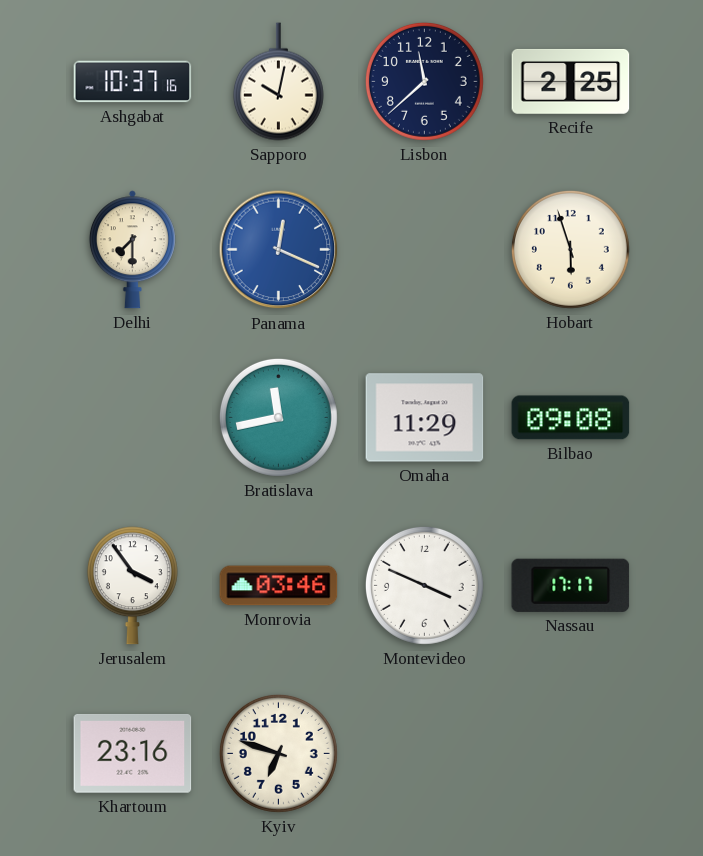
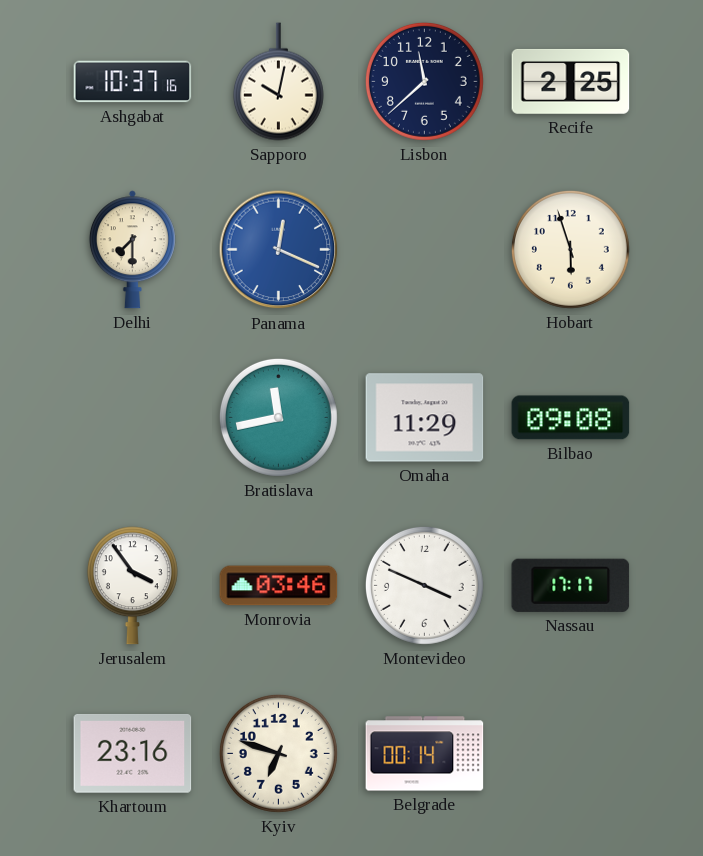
Belgrade: none -> 00:14 (425, 754)
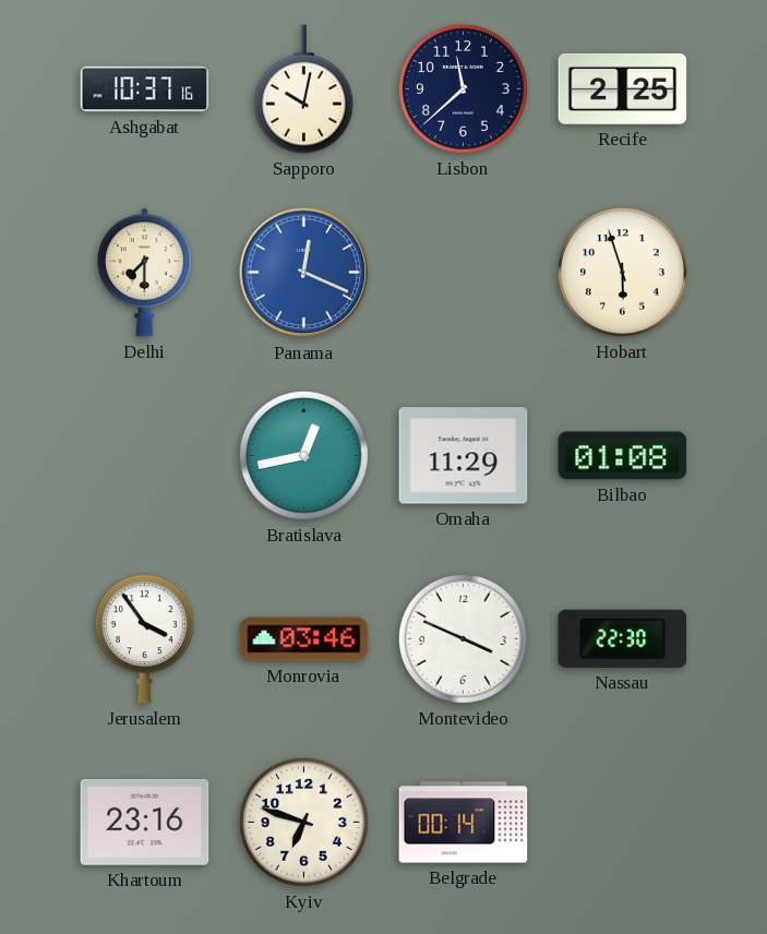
Bratislava: 11:43 -> 12:43 (303, 455)
Bilbao: 09:08 -> 01:08 (623, 456)
Nassau: 17:17 -> 22:30 (623, 638)
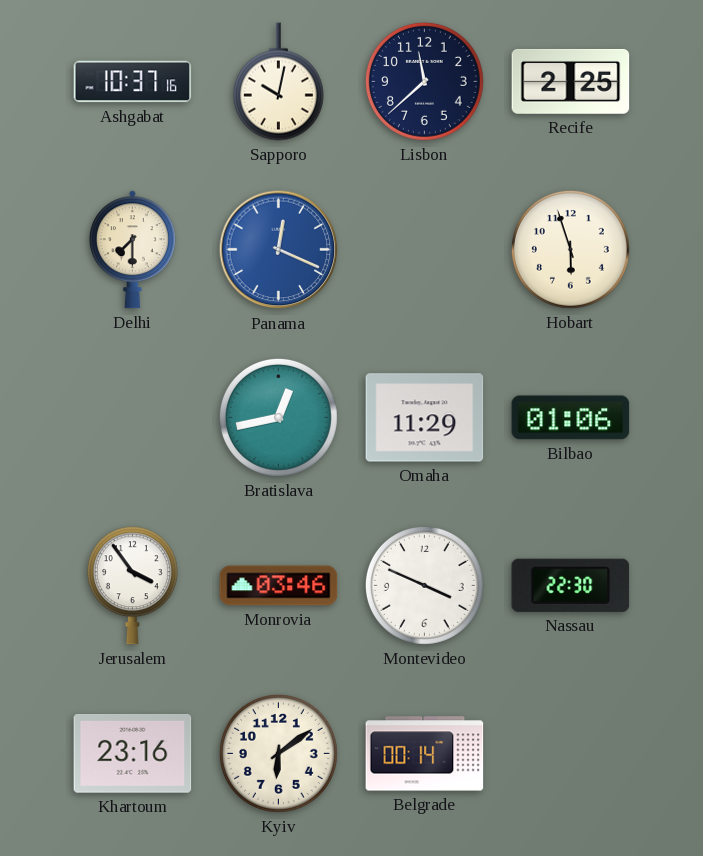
Bilbao: 01:08 -> 01:06 (571, 418)
Kyiv: 6:48 -> 6:09 (278, 753)
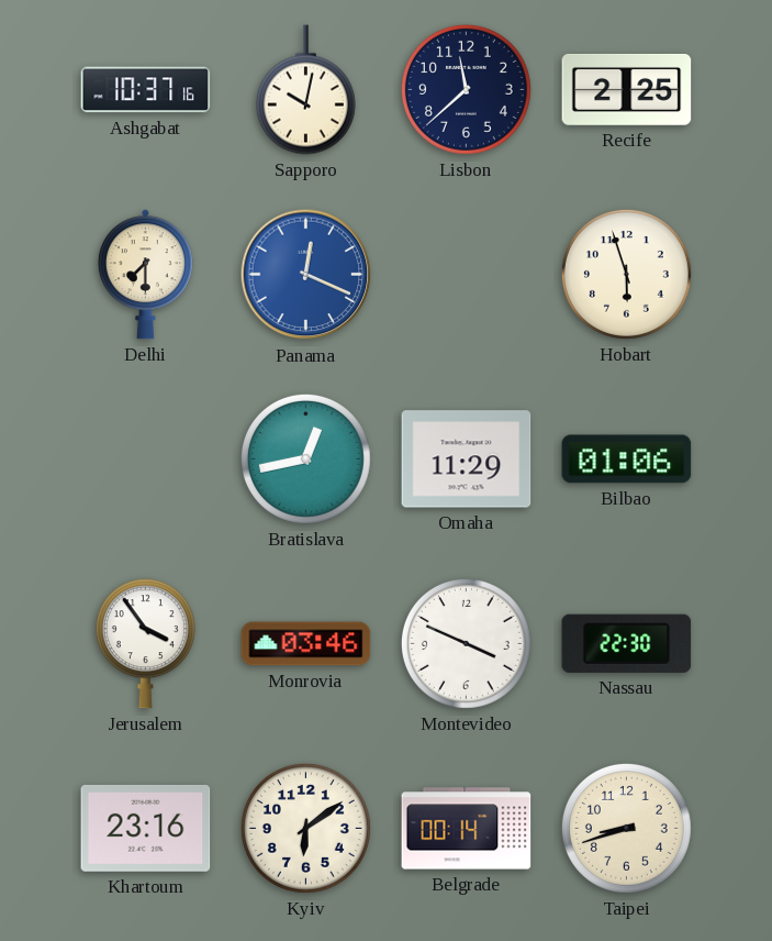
Taipei: none -> 8:42 (626, 828)
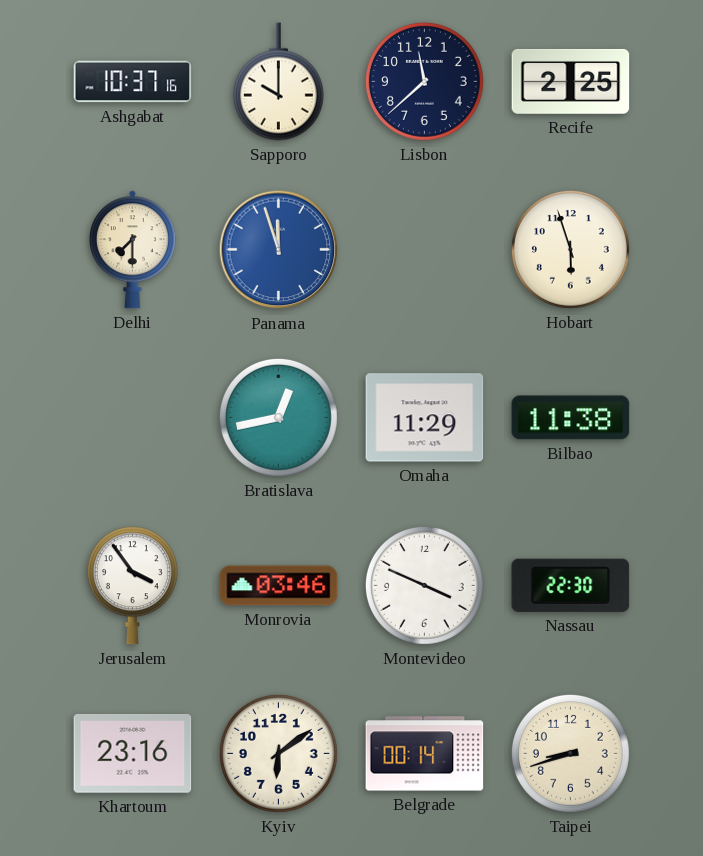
Sapporo: 10:02 -> 10:00 (278, 82)
Panama: 12:19 -> 11:57 (279, 250)
Bilbao: 01:06 -> 11:38 (571, 418)
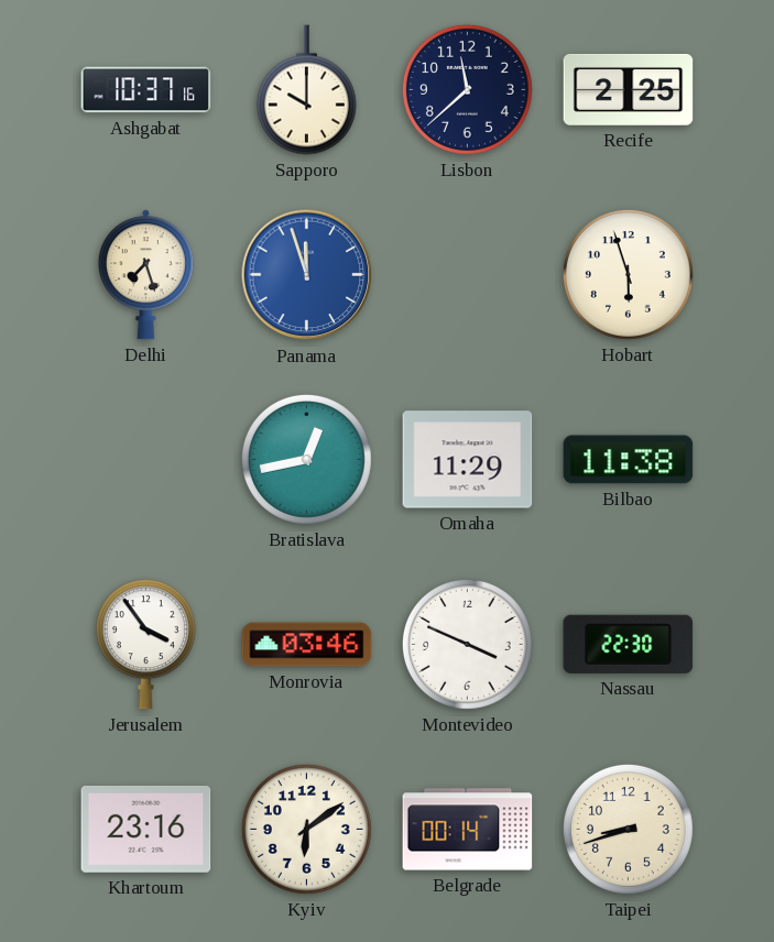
Delhi: 7:30 -> 7:27 (145, 275)
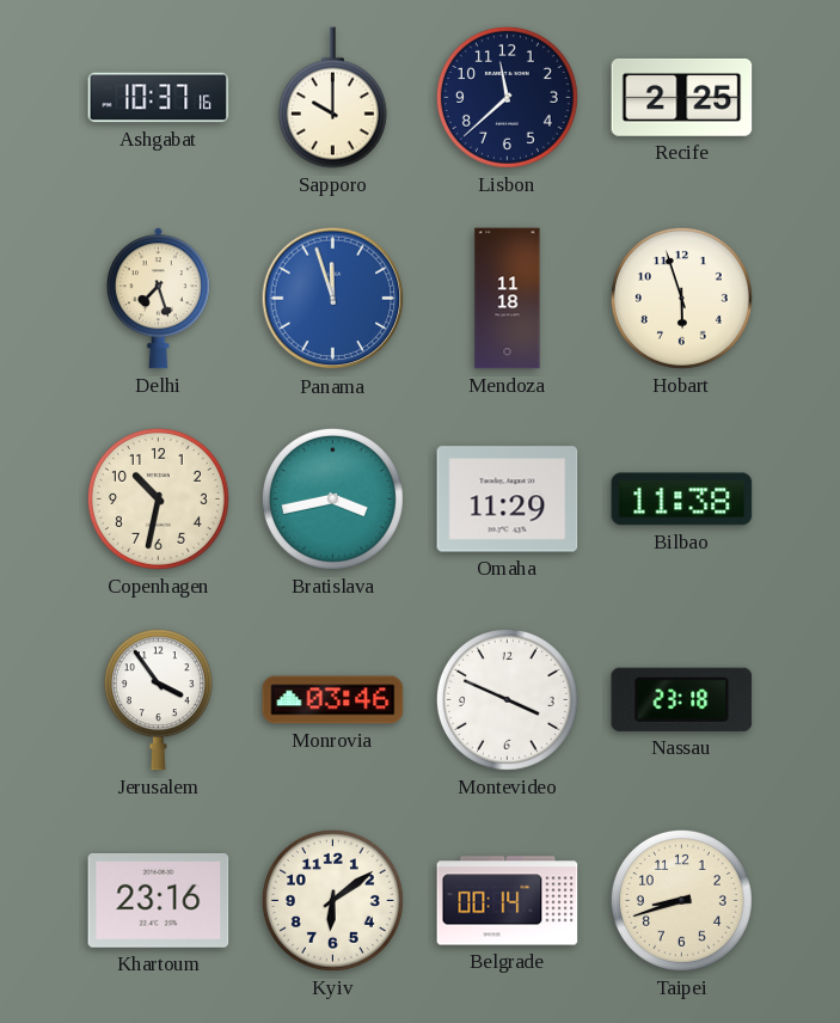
Mendoza: none -> 11:18 (508, 299)
Copenhagen: none -> 10:32 (158, 498)
Bratislava: 12:43 -> 3:43 (332, 498)
Nassau: 22:30 -> 23:18 (682, 699)
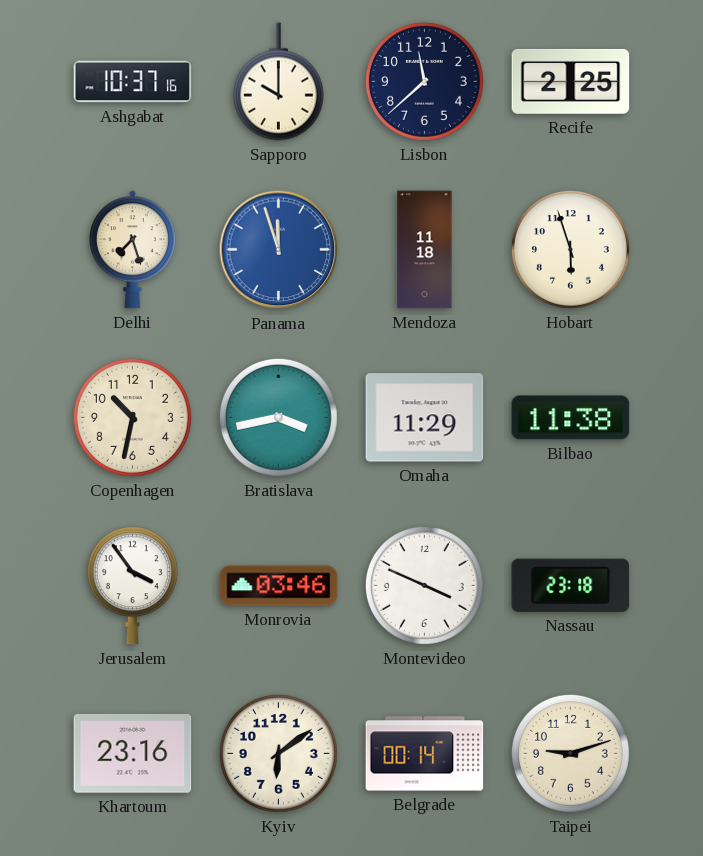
Taipei: 8:42 -> 9:12 (570, 753)
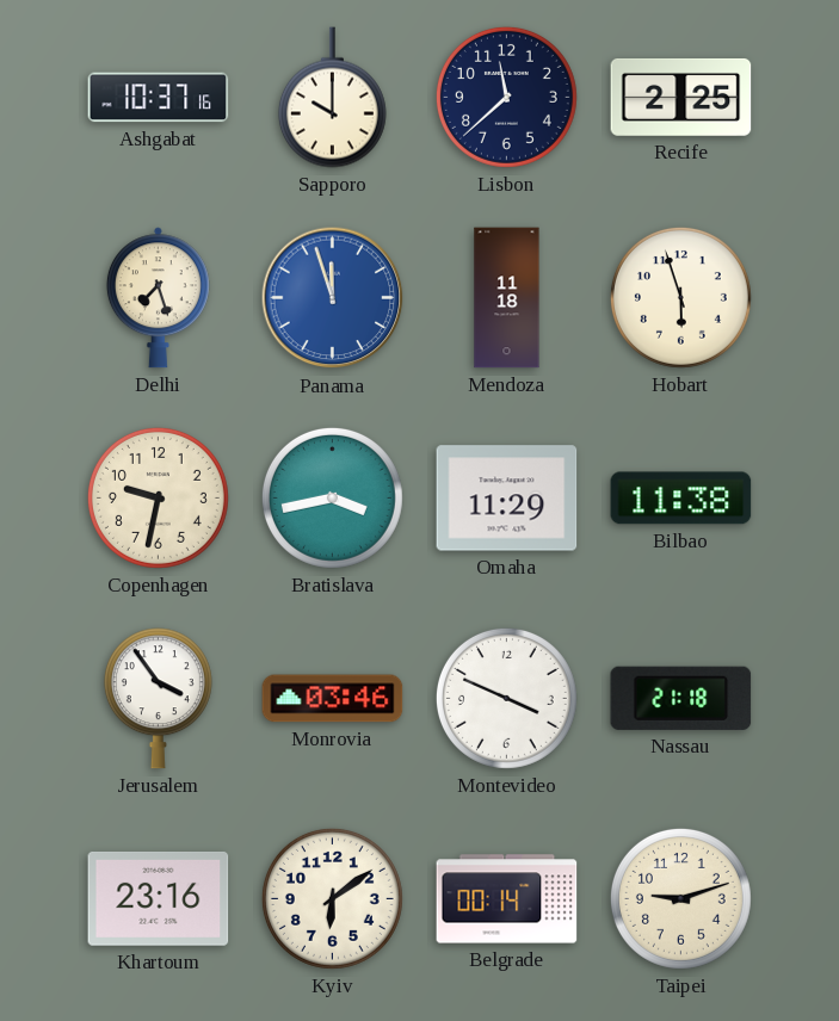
Copenhagen: 10:32 -> 9:32 (158, 497)
Nassau: 23:18 -> 21:18 (681, 698)
